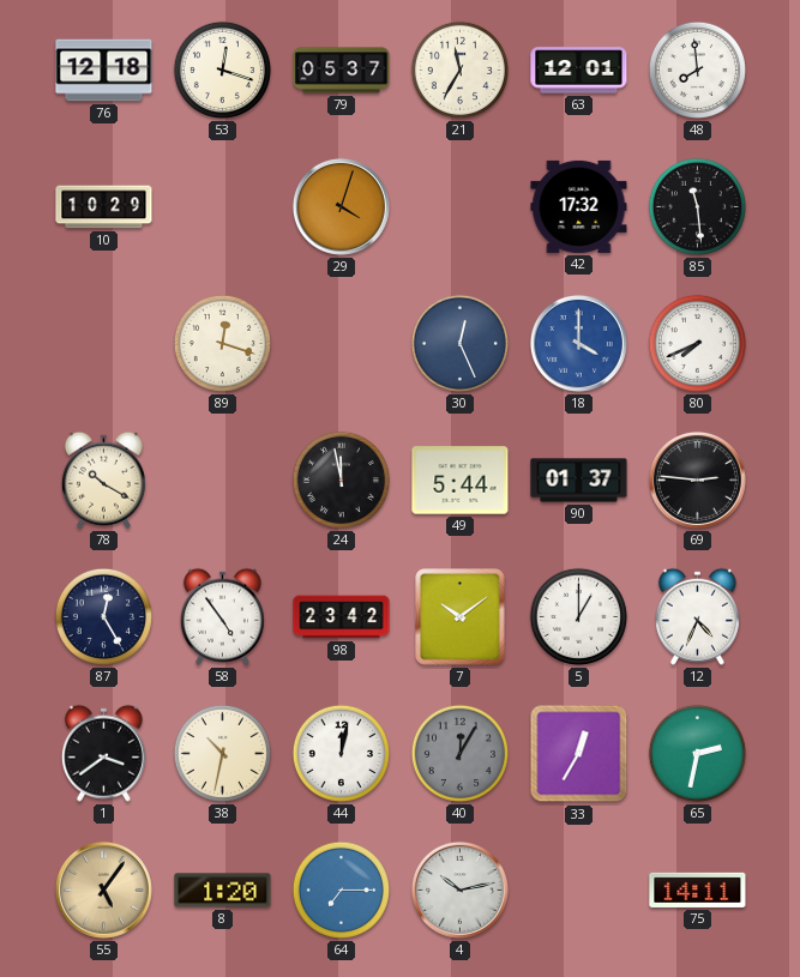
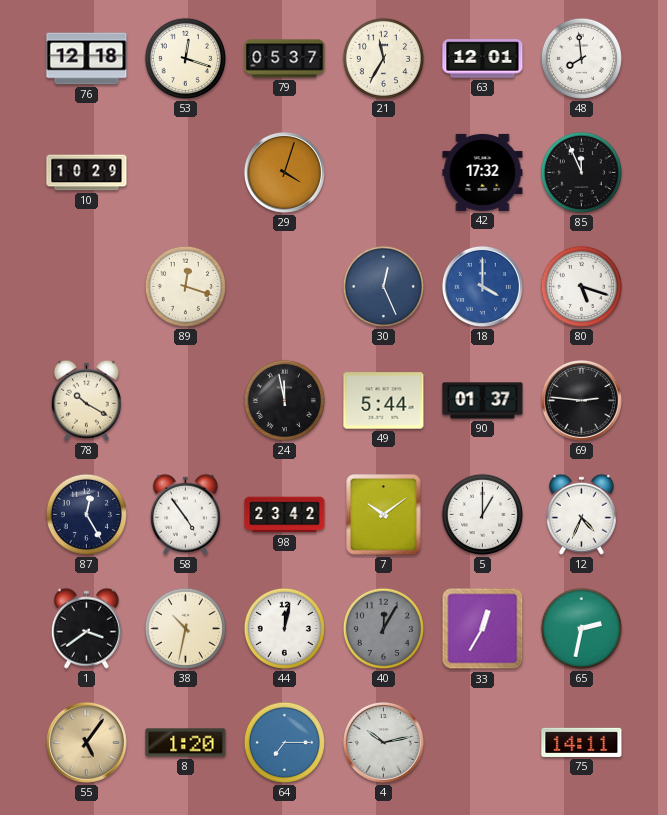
85: 11:29 -> 11:56 (581, 172)
80: 7:41 -> 5:18 (581, 286)
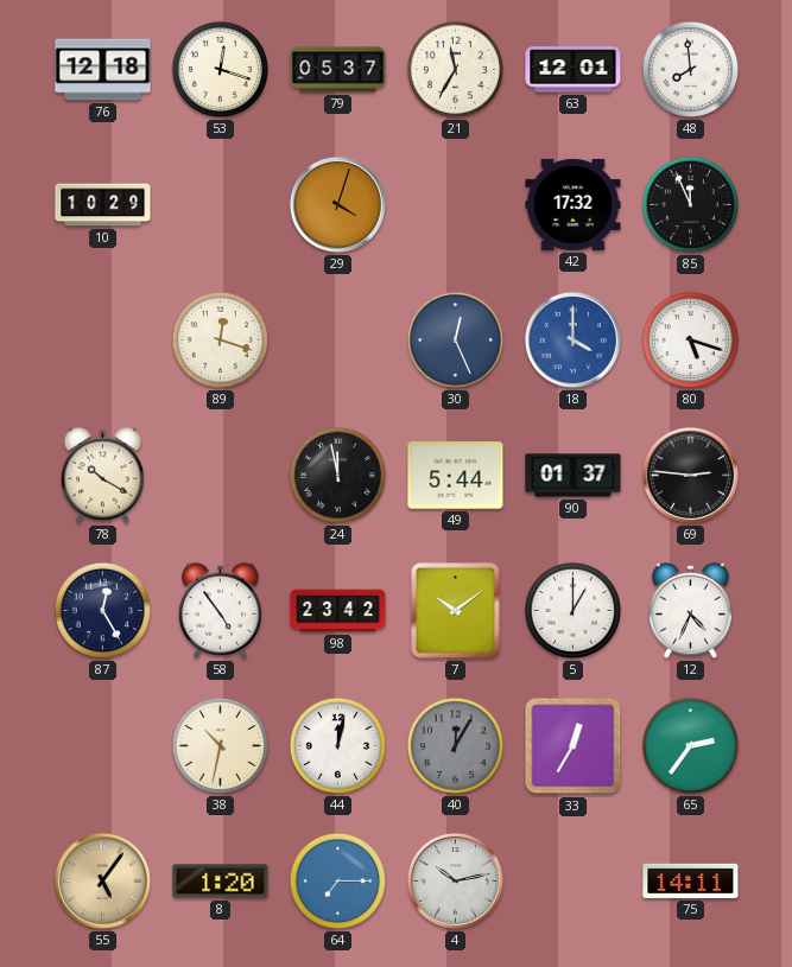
1: 3:39 -> none (86, 628)
65: 2:32 -> 2:36 (690, 745)
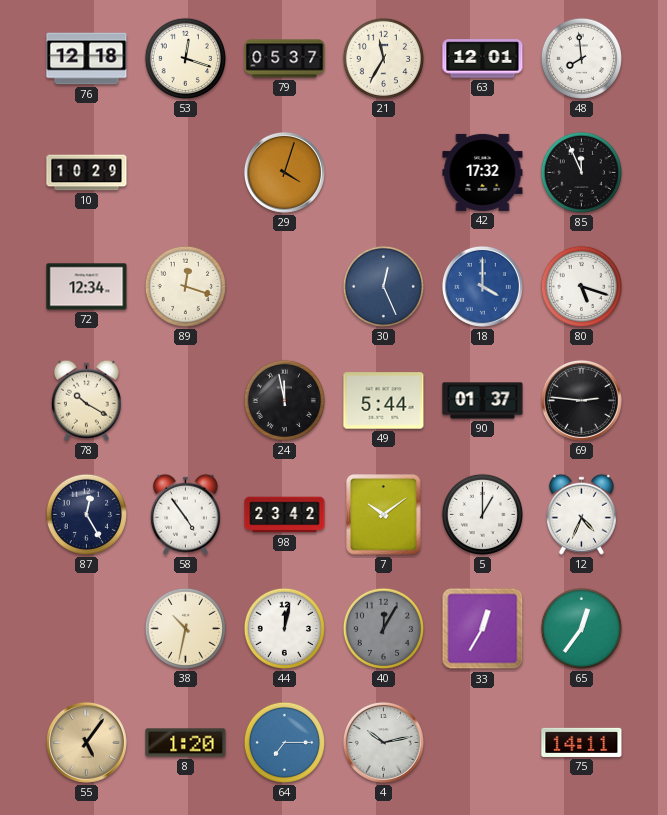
72: none -> 12:34 (87, 287)
65: 2:36 -> 12:36 (581, 628)
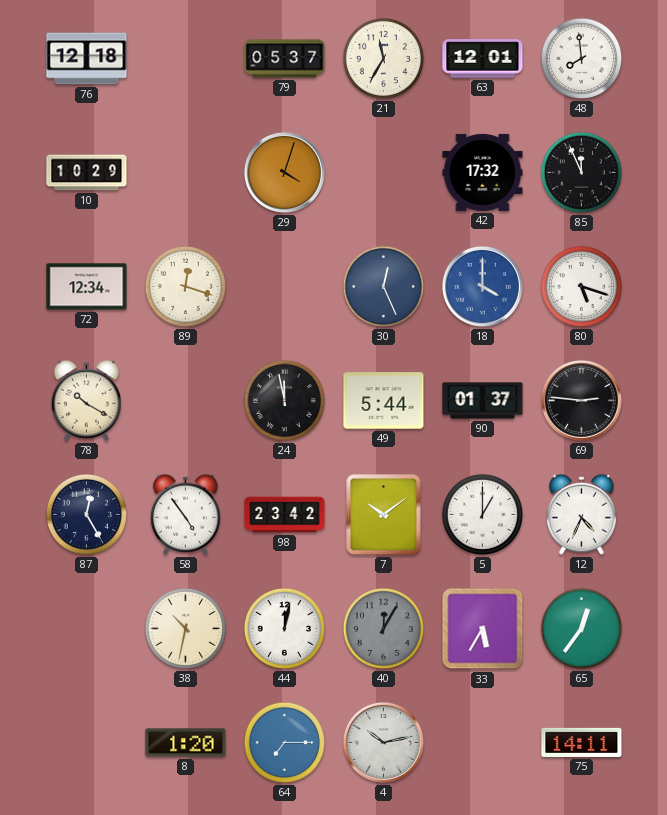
53: 12:18 -> none (185, 58)
33: 12:35 -> 5:35 (483, 629)
55: 5:06 -> none (86, 742)
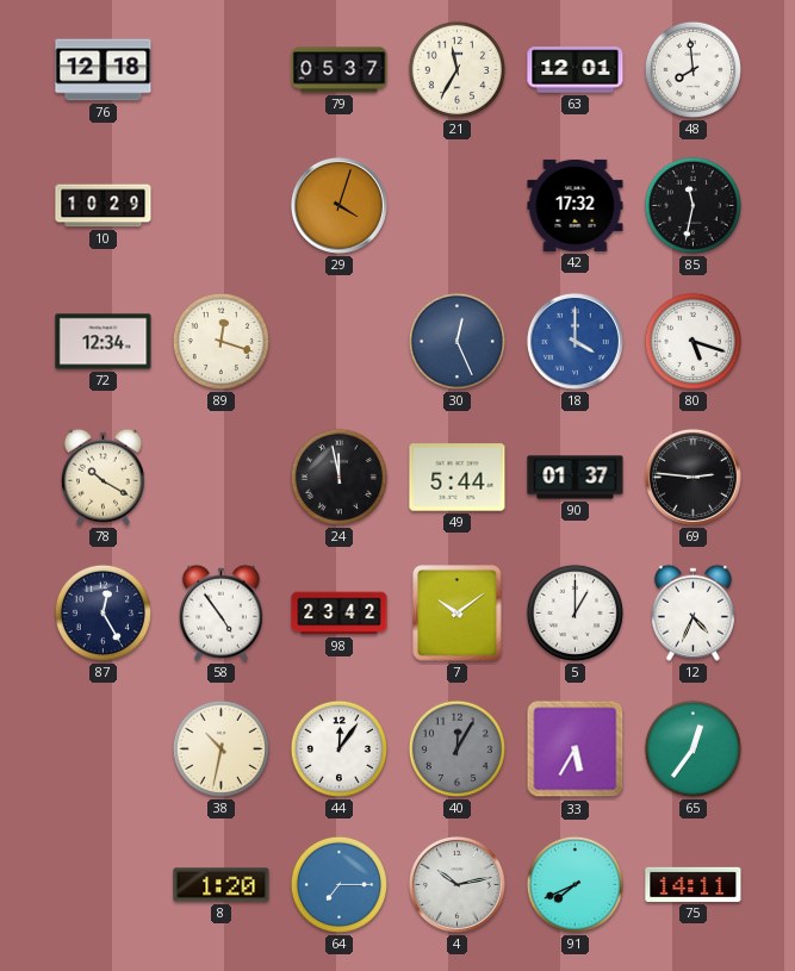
85: 11:56 -> 11:32 (692, 205)
44: 12:02 -> 12:06 (339, 748)
91: none -> 7:41 (574, 884)
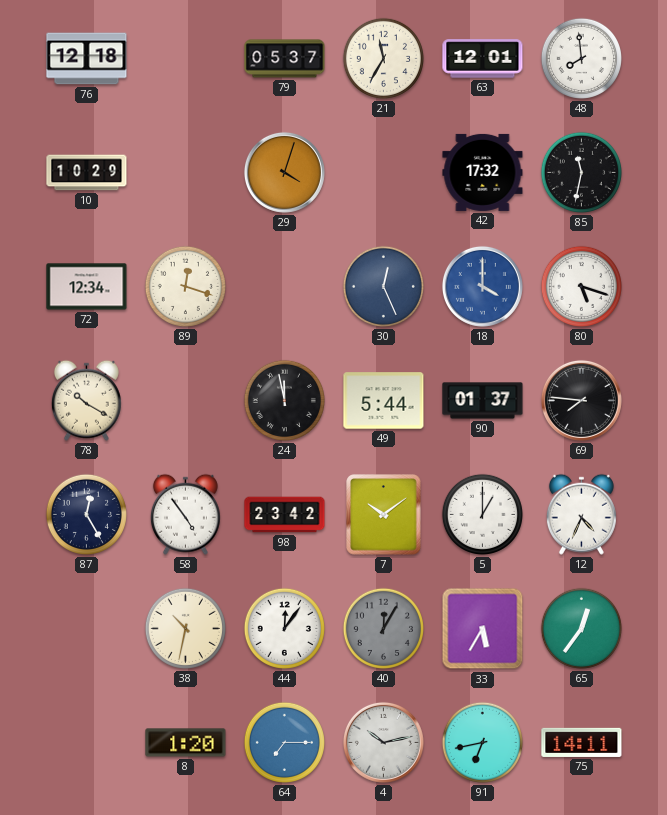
69: 2:46 -> 7:46 (581, 400)
91: 7:41 -> 6:43 (482, 742)
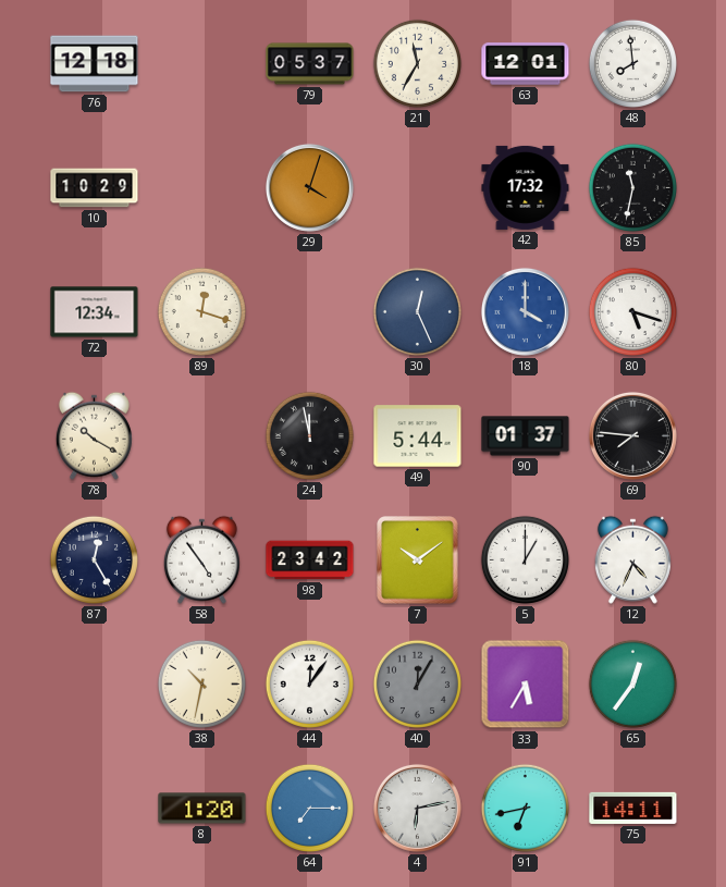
4: 10:13 -> 6:13 (417, 808)
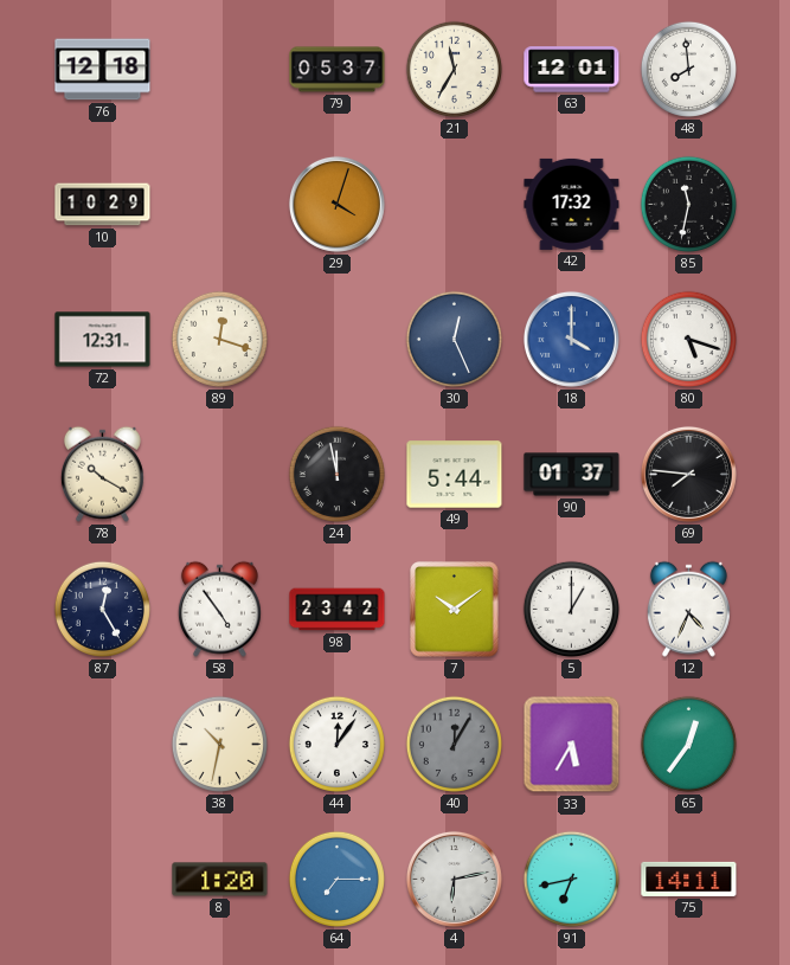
72: 12:34 -> 12:31 (103, 340)
